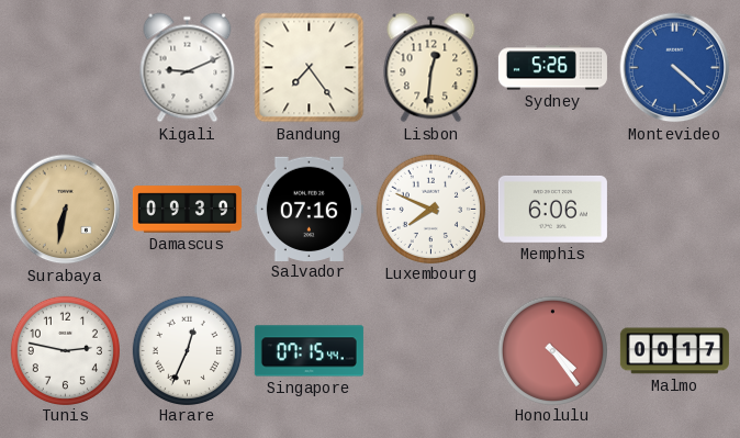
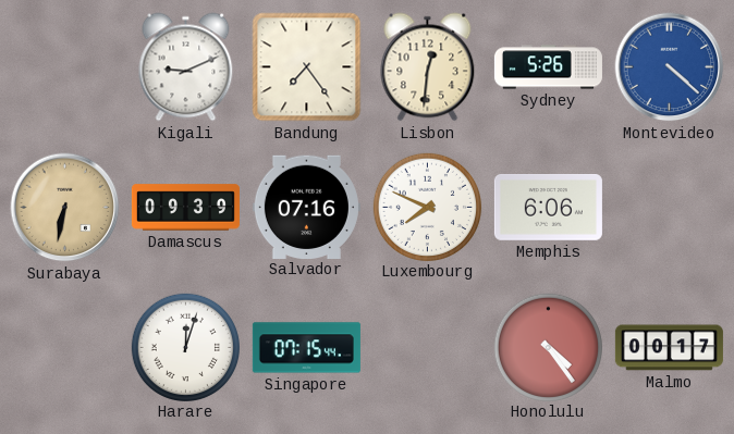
Tunis: 2:47 -> none (65, 350)
Harare: 12:34 -> 12:03 (185, 347)
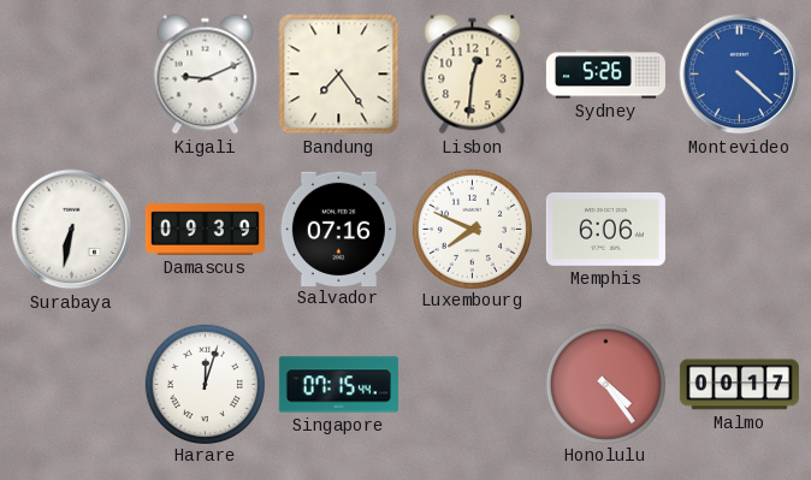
Surabaya dial: champagne -> white (72, 230)
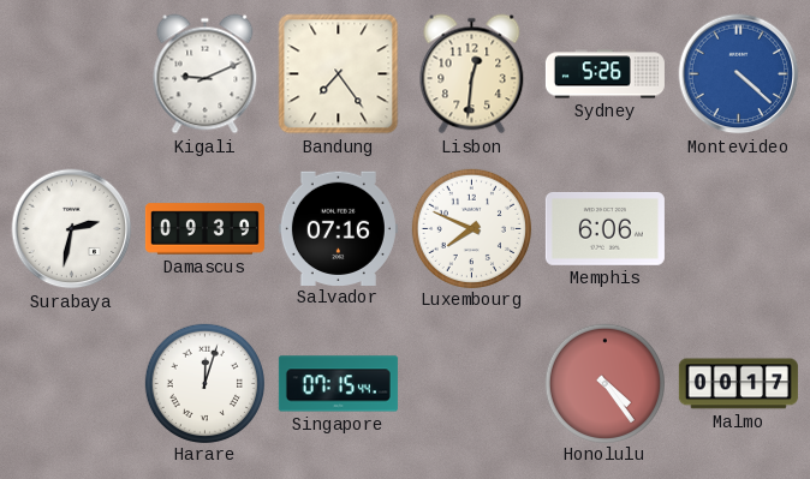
Surabaya: 6:32 -> 2:32 (72, 229)
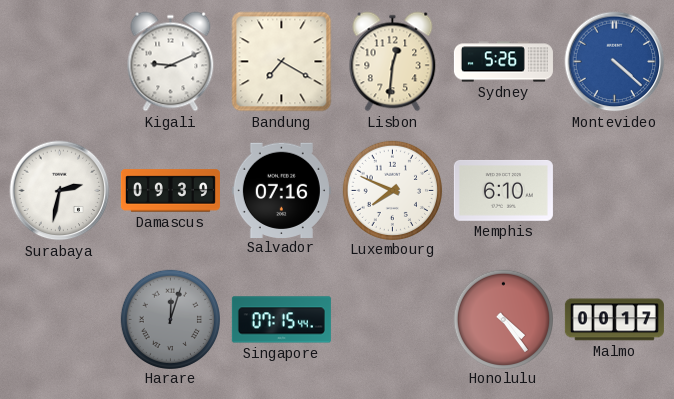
Bandung: 7:24 -> 7:20 (282, 62)
Memphis: 6:06 -> 6:10 (503, 190)
Harare dial: white -> grey (170, 319)
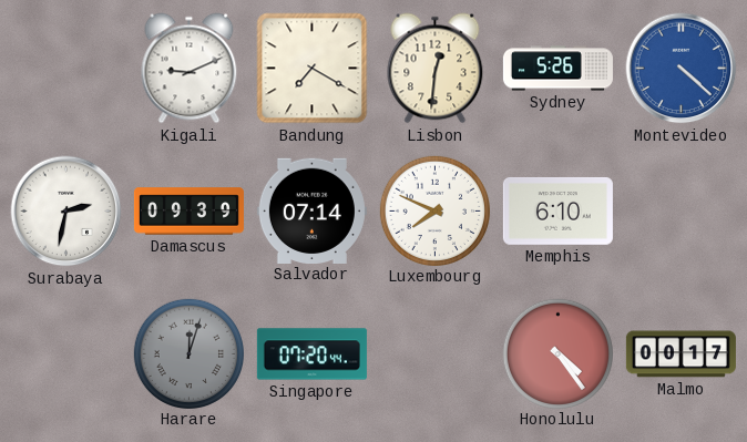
Salvador: 07:16 -> 07:14 (311, 210)
Singapore: 07:15 -> 07:20 (311, 354)
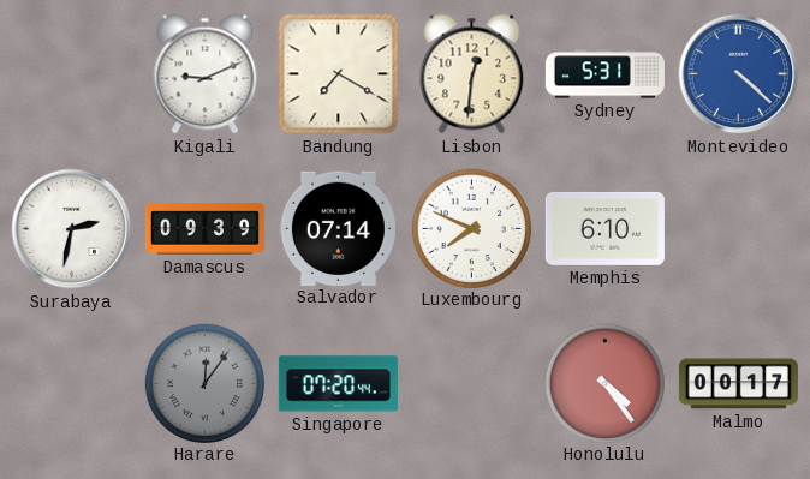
Sydney: 5:26 -> 5:31 (604, 74)
Harare: 12:03 -> 12:06 (204, 383)
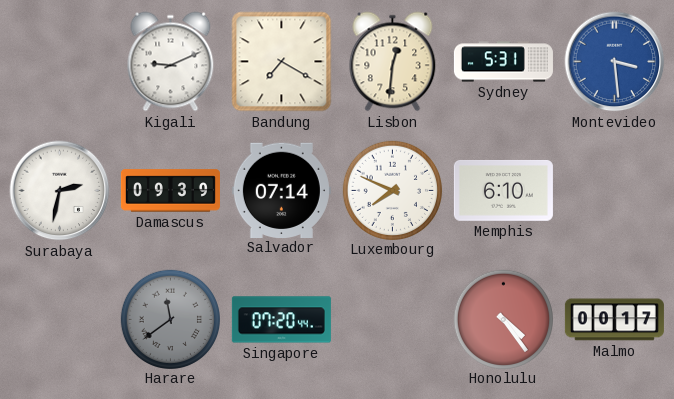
Montevideo: 4:22 -> 3:29 (615, 62)
Harare: 12:06 -> 11:39 (170, 319)
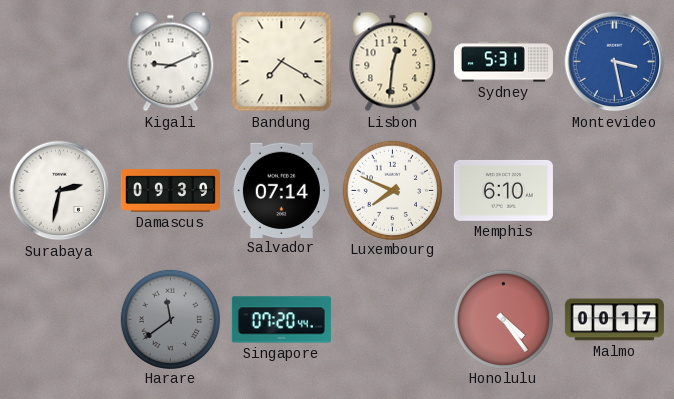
Montevideo: 3:29 -> 3:28 (615, 62)
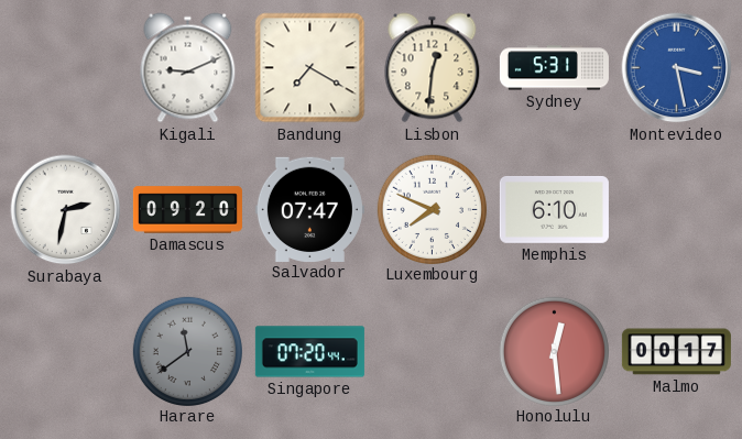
Damascus: 09:39 -> 09:20 (187, 210)
Salvador: 07:14 -> 07:47 (309, 209)
Honolulu: 4:24 -> 12:29 (554, 351)
